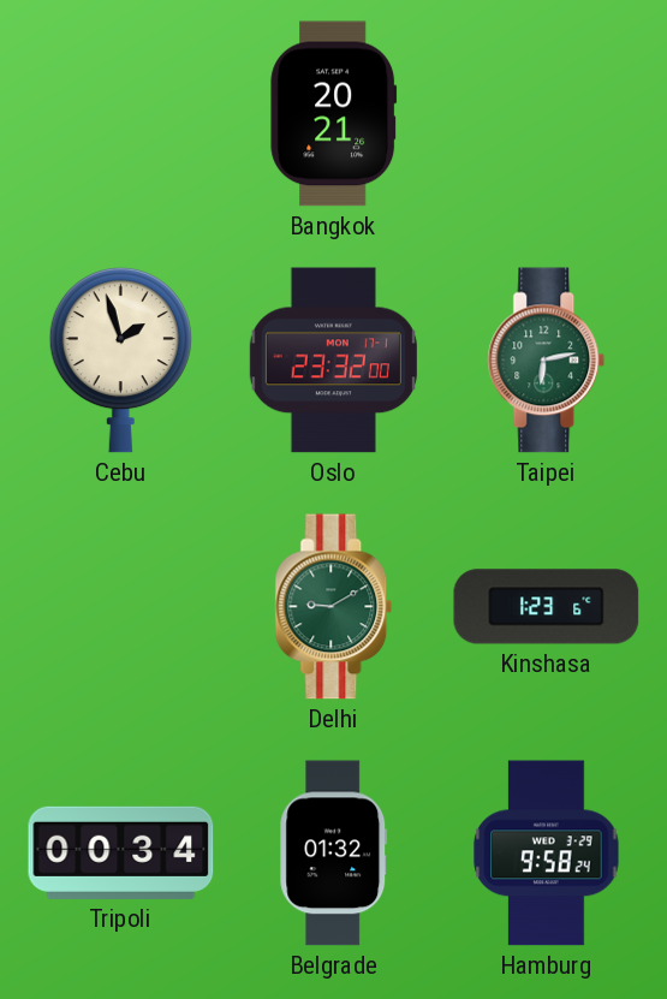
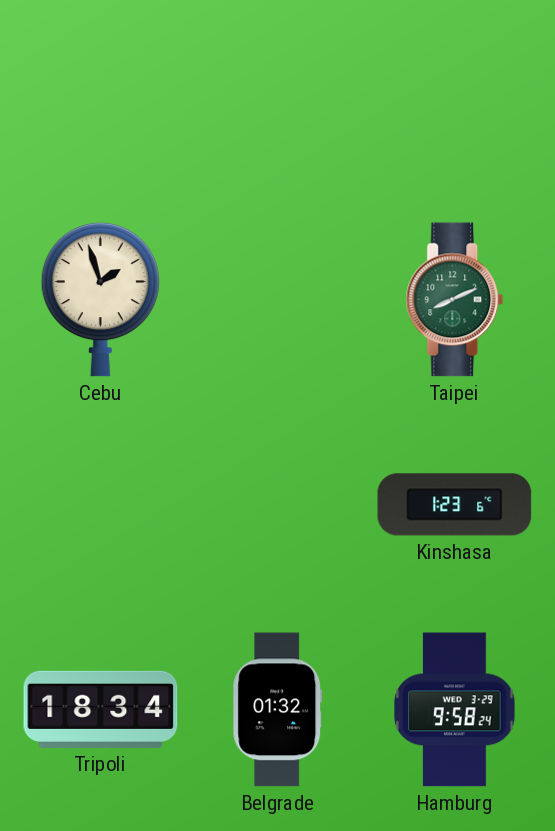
Bangkok: 20:21 -> none (334, 114)
Oslo: 23:32 -> none (333, 361)
Taipei: 6:13 -> 8:11 (455, 300)
Delhi: 9:10 -> none (334, 607)
Tripoli: 00:34 -> 18:34 (101, 709)
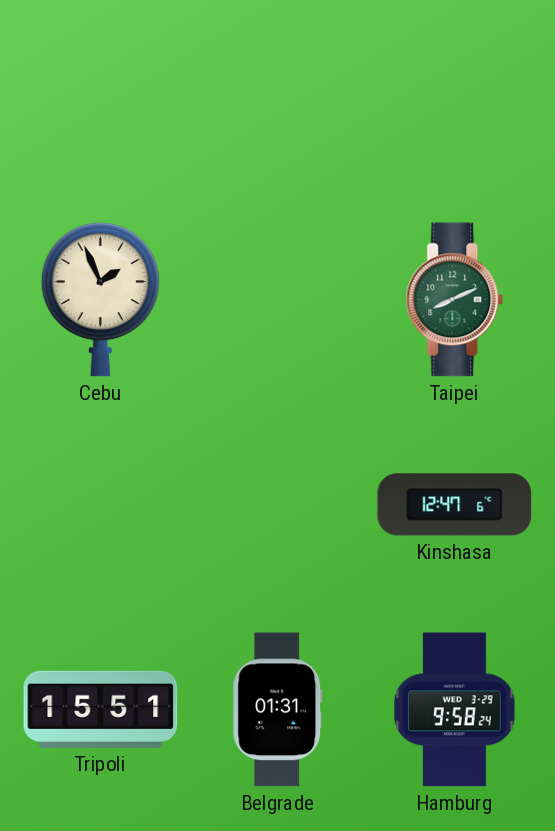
Cebu: 1:57 -> 1:56 (100, 299)
Kinshasa: 1:23 -> 12:47 (455, 505)
Tripoli: 18:34 -> 15:51 (101, 709)
Belgrade: 01:32 -> 01:31 (278, 710)
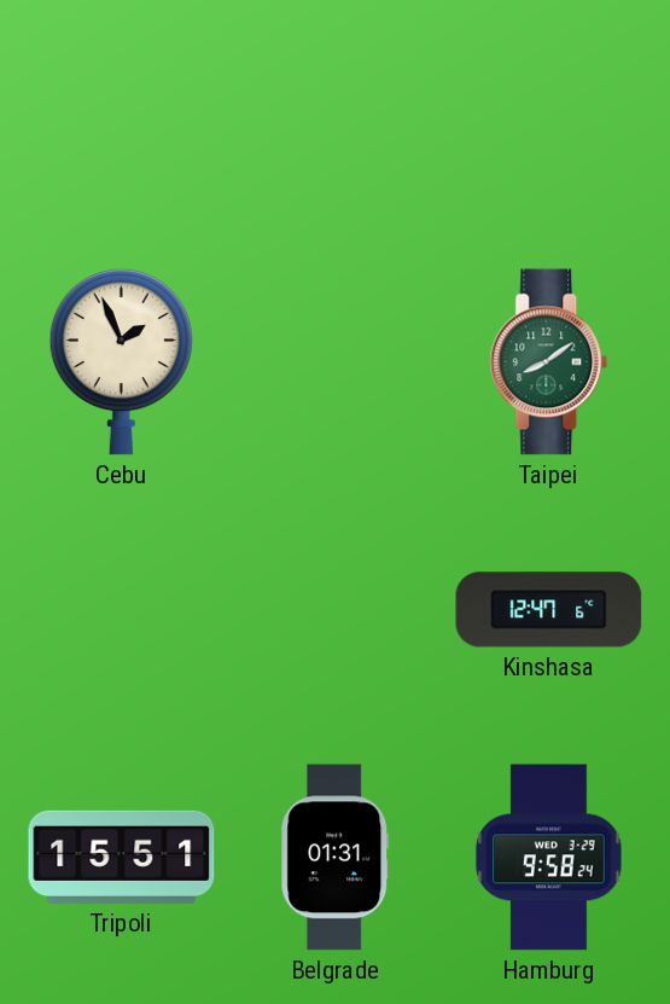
Taipei: 8:11 -> 8:09 (549, 362)
